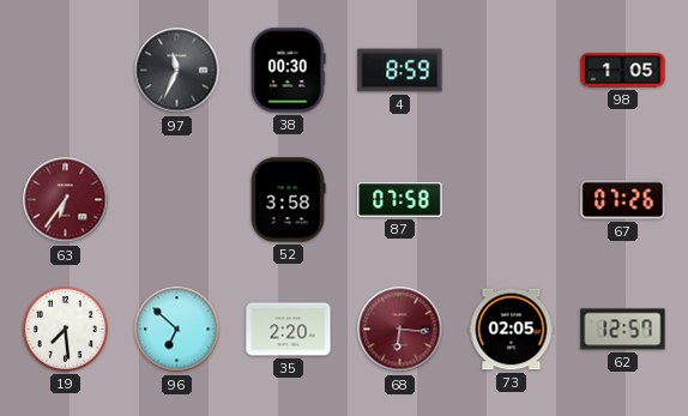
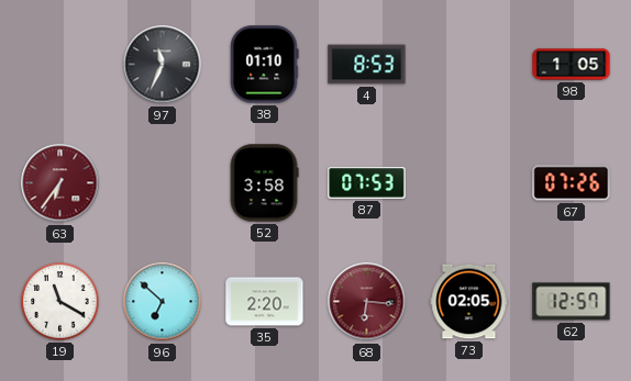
38: 00:30 -> 01:10 (265, 65)
4: 8:59 -> 8:53 (367, 65)
87: 07:58 -> 07:53 (367, 183)
19: 7:29 -> 11:20 (60, 302)
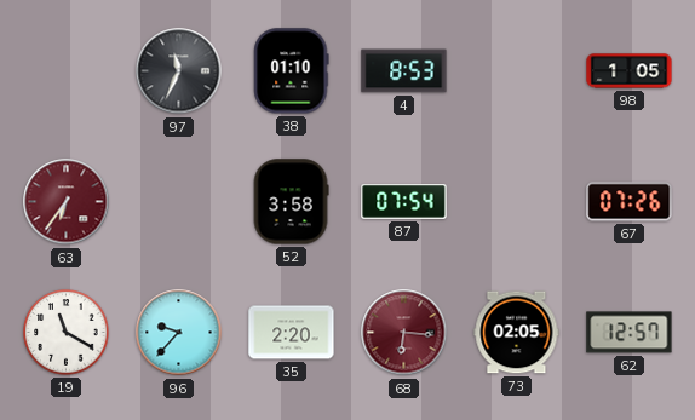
87: 07:53 -> 07:54 (404, 202)
96: 6:52 -> 9:37 (179, 333)
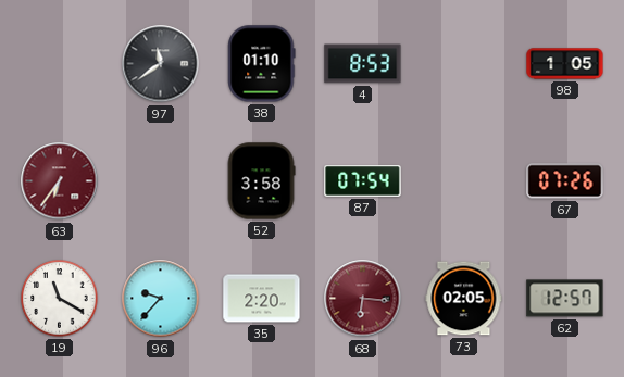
97: 11:34 -> 11:39 (161, 64)
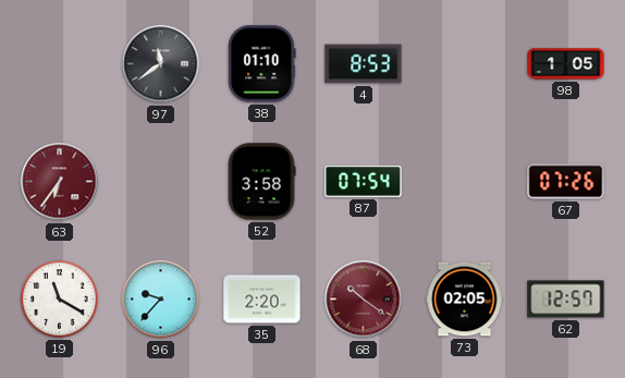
68: 6:16 -> 10:21 (364, 300)
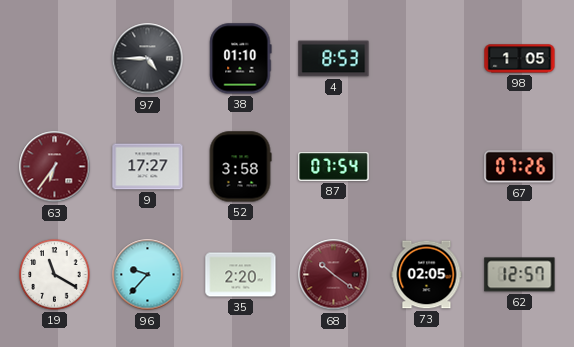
97: 11:39 -> 4:45 (148, 59)
9: none -> 17:27 (148, 167)
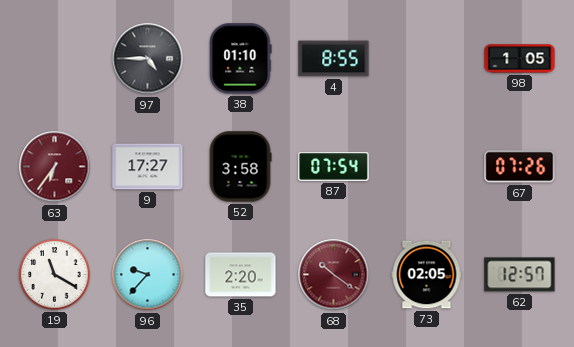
4: 8:53 -> 8:55 (334, 59)
